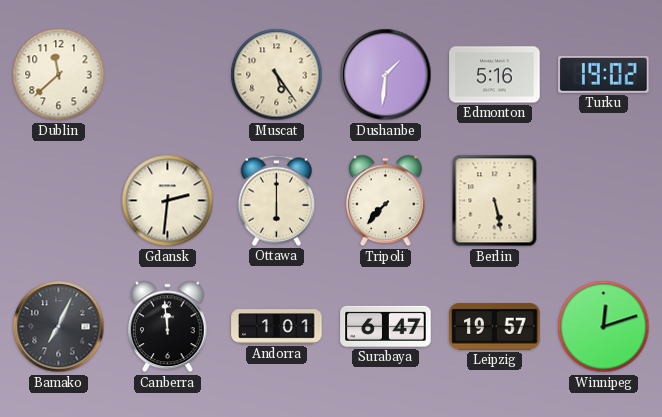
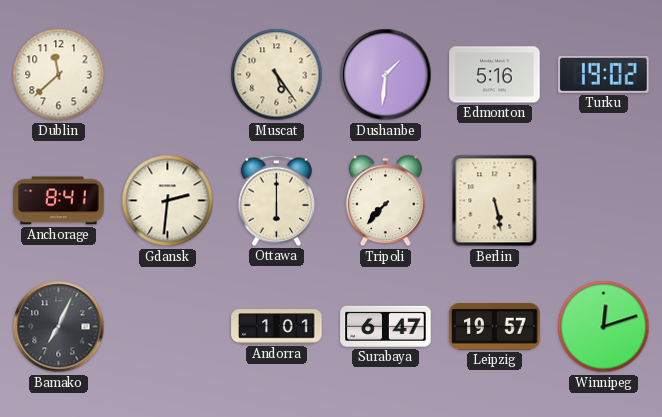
Anchorage: none -> 8:41 (59, 201)
Canberra: 11:59 -> none (168, 327)
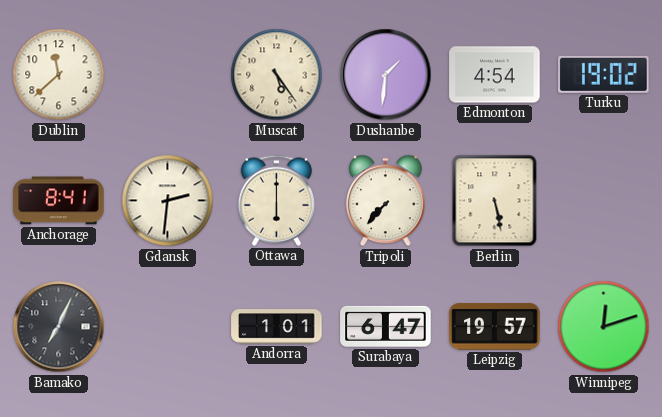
Edmonton: 5:16 -> 4:54 (495, 75)
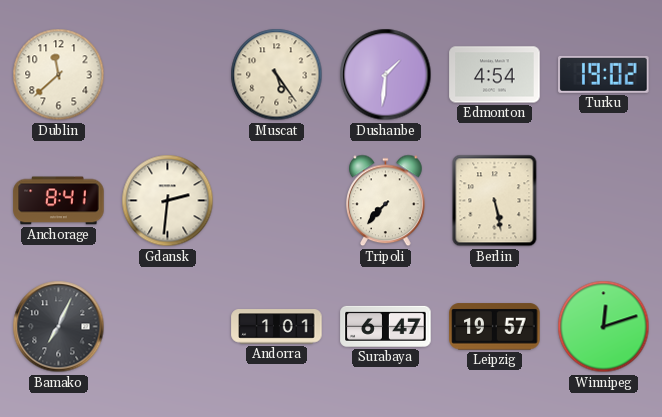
Ottawa: 6:00 -> none (277, 200)
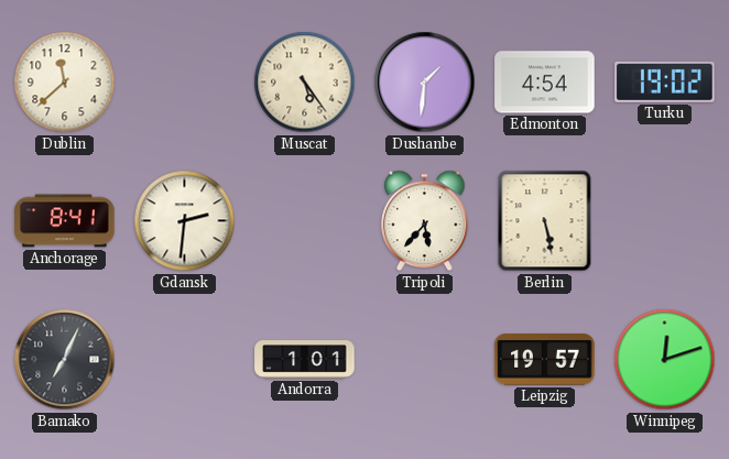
Tripoli: 7:37 -> 5:37 (425, 221)
Surabaya: 6:47 -> none (386, 326)
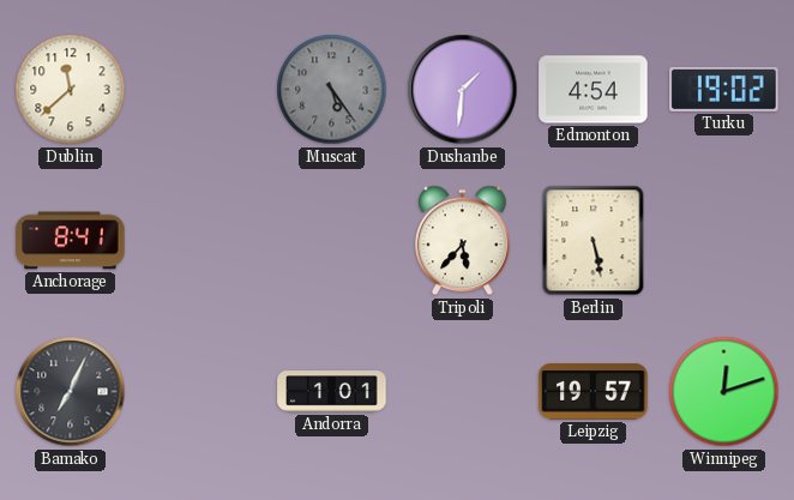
Muscat dial: cream -> grey (332, 90)
Gdansk: 2:31 -> none (185, 221)
